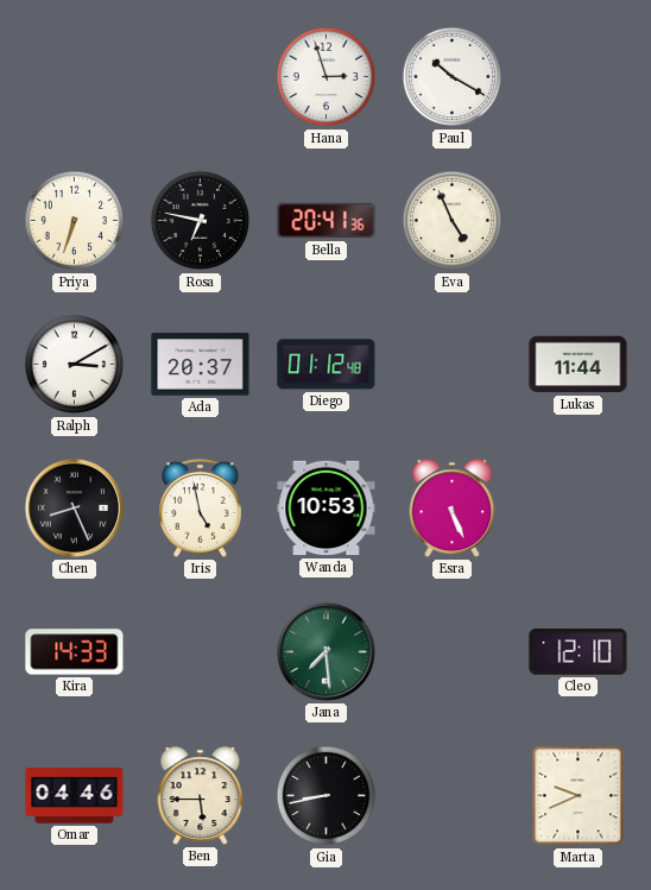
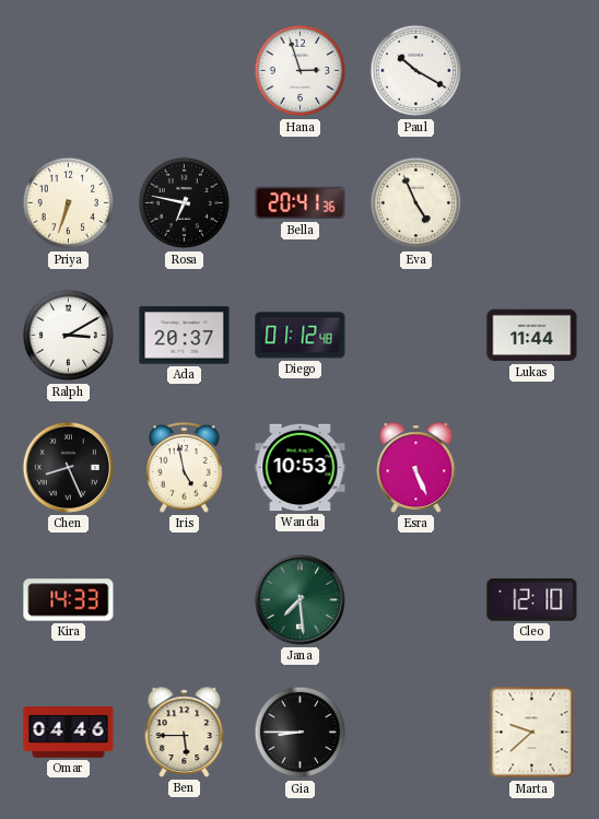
Gia: 8:43 -> 8:45 (301, 733)
Marta: 9:41 -> 9:38 (532, 733)
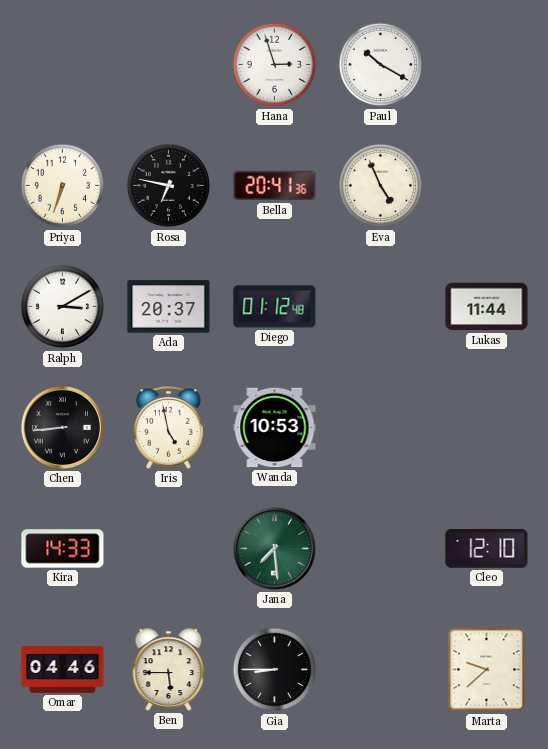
Chen: 8:26 -> 8:44 (62, 427)
Esra: 5:26 -> none (416, 468)
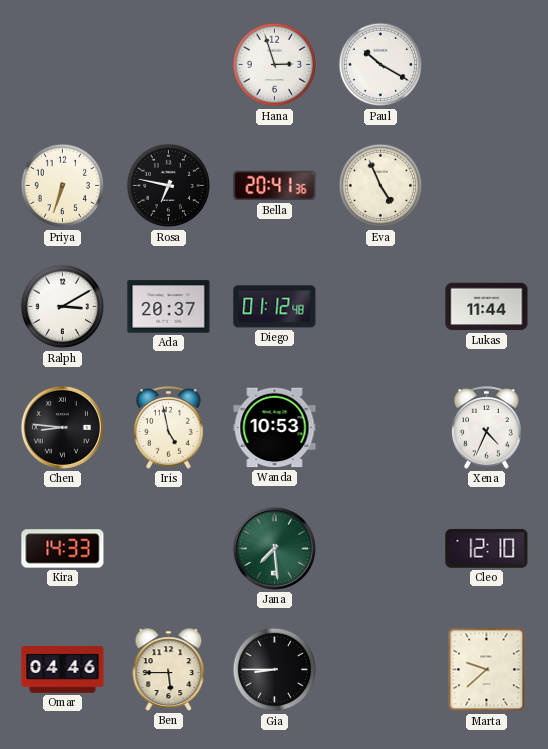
Chen: 8:44 -> 8:46 (62, 427)
Xena: none -> 4:34 (487, 428)
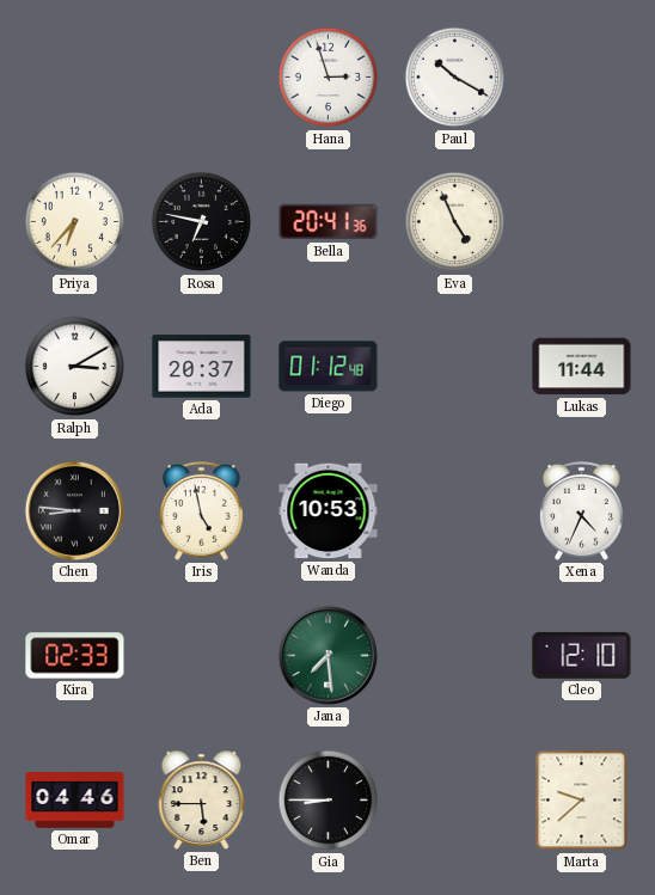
Priya: 6:33 -> 6:37 (75, 222)
Kira: 14:33 -> 02:33 (75, 656)
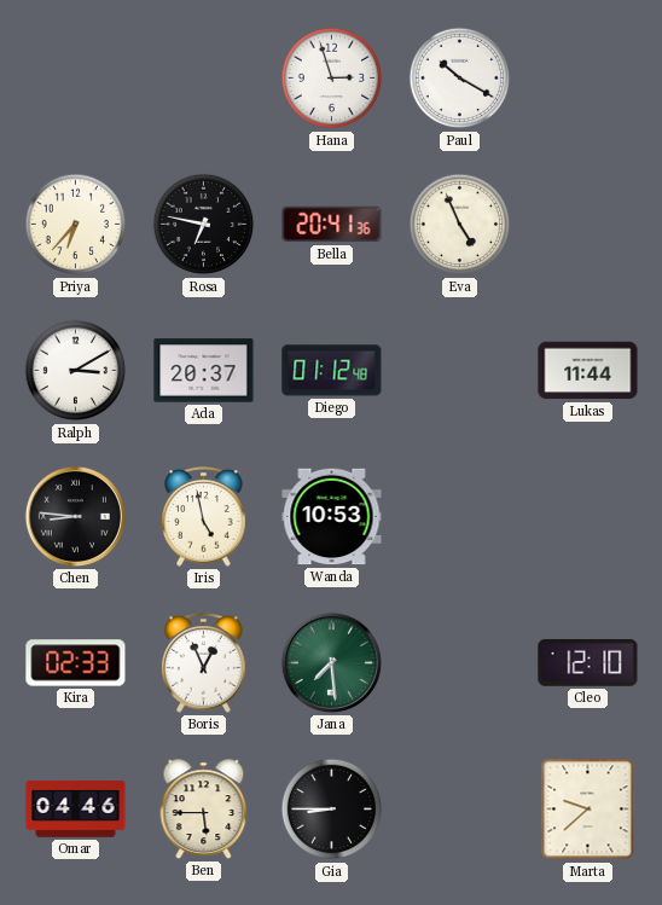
Xena: 4:34 -> none (582, 511)
Boris: none -> 12:56 (204, 663)
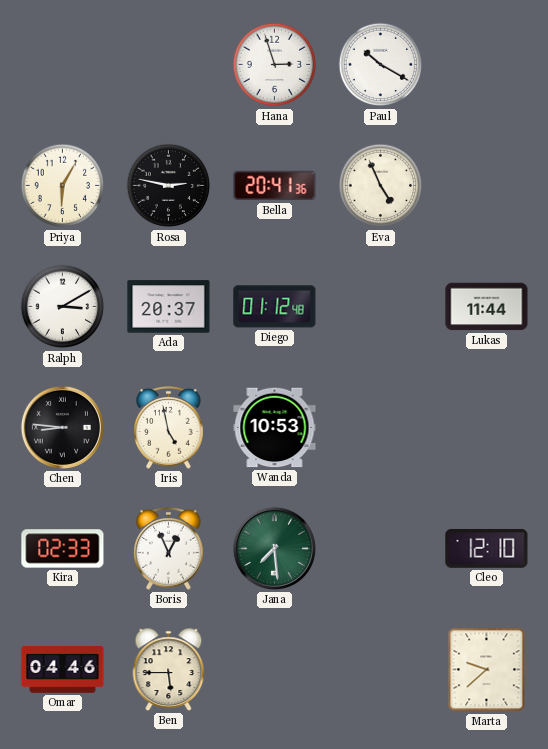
Priya: 6:37 -> 6:05 (63, 186)
Rosa: 6:47 -> 2:47 (169, 186)
Gia: 8:45 -> none (332, 810)
